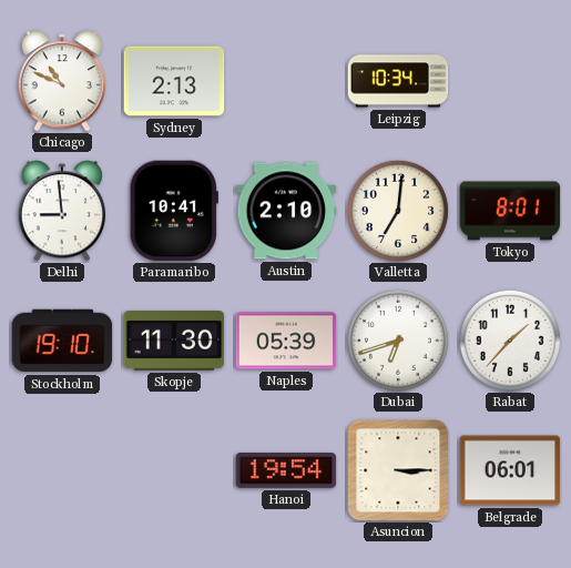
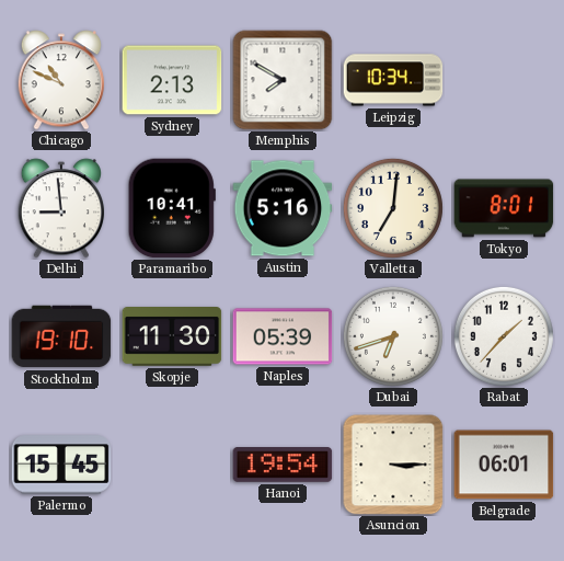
Memphis: none -> 7:50 (283, 80)
Austin: 2:10 -> 5:16 (283, 208)
Palermo: none -> 15:45 (61, 465)
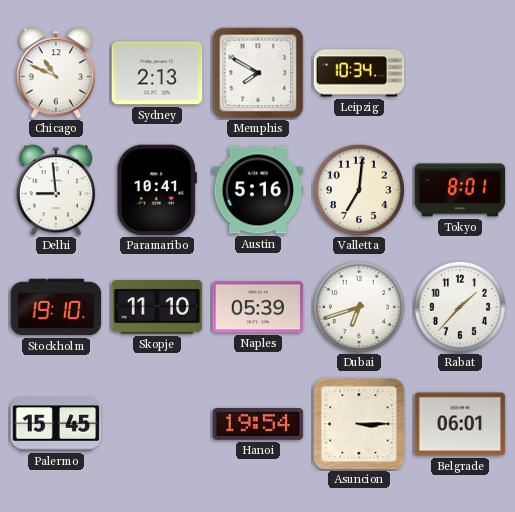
Skopje: 11:30 -> 11:10 (157, 308)
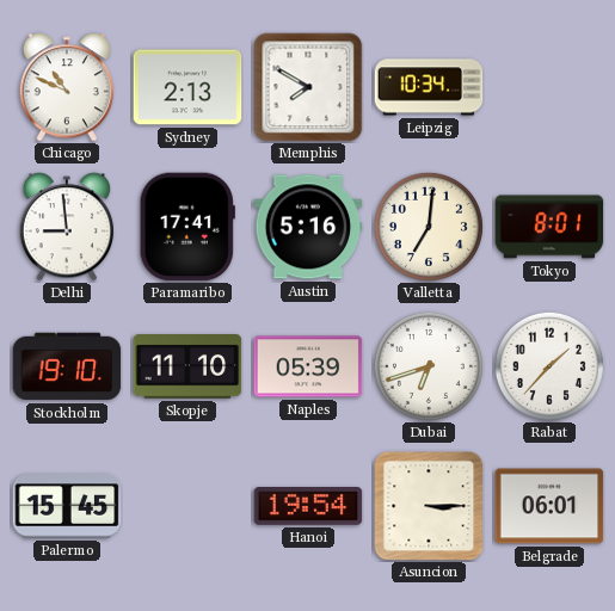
Paramaribo: 10:41 -> 17:41 (187, 227)
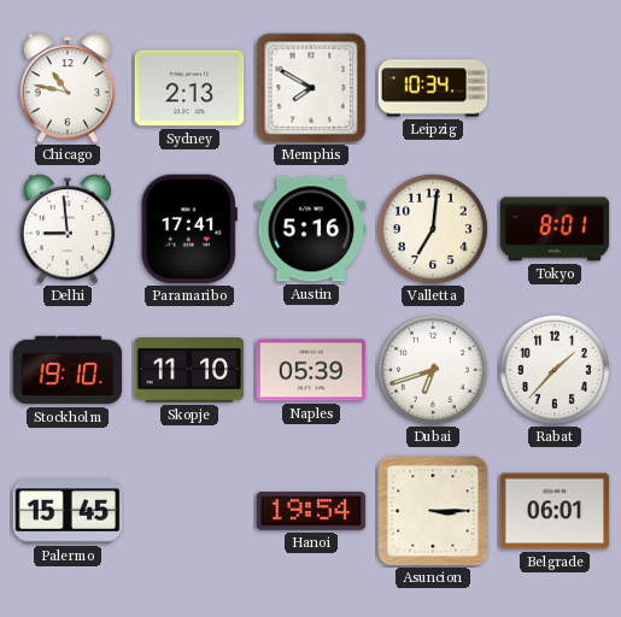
Chicago: 10:49 -> 10:47 (66, 88)
